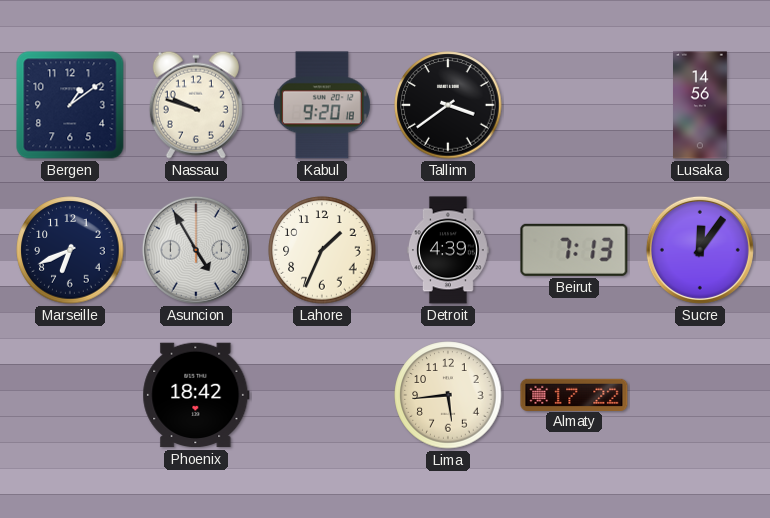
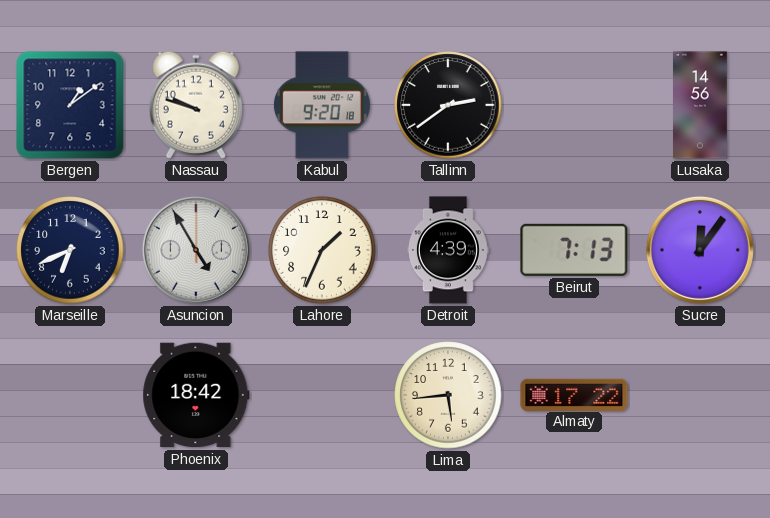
Tallinn: 3:39 -> 2:39 (448, 105)
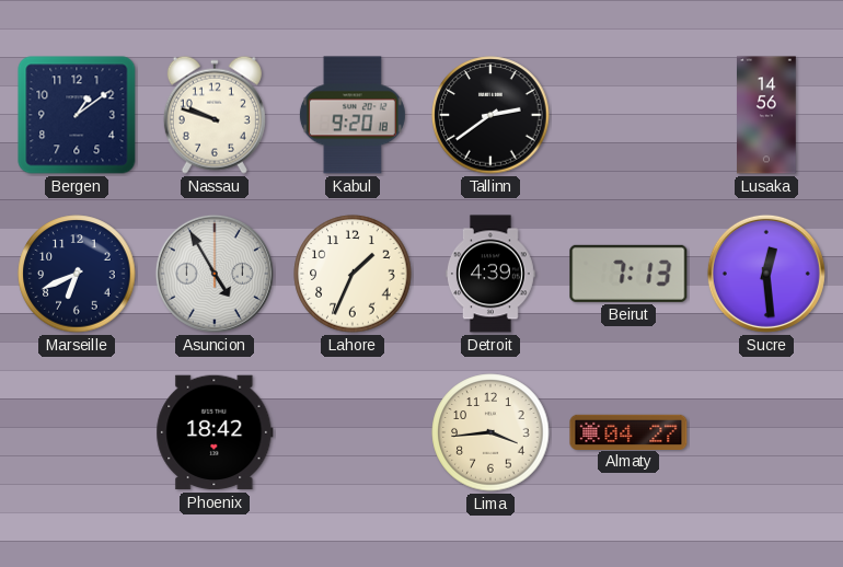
Sucre: 12:06 -> 12:29 (766, 274)
Lima: 5:44 -> 3:44 (490, 432)
Almaty: 17:22 -> 04:27 (628, 431)
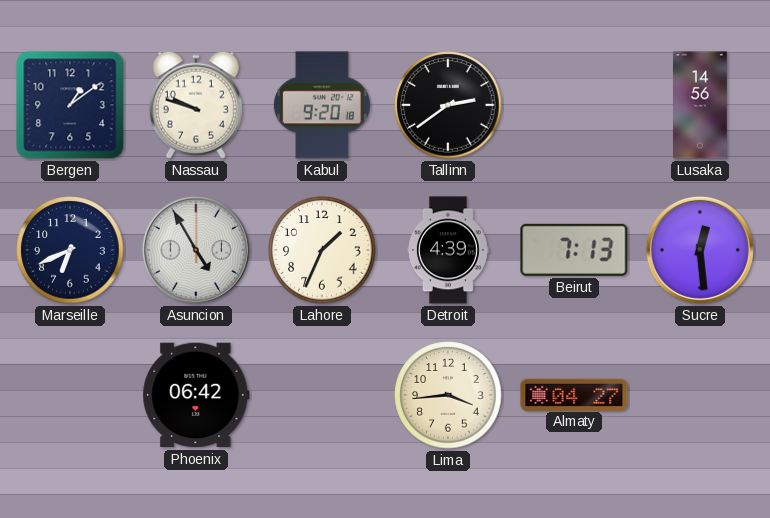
Phoenix: 18:42 -> 06:42 (196, 395)
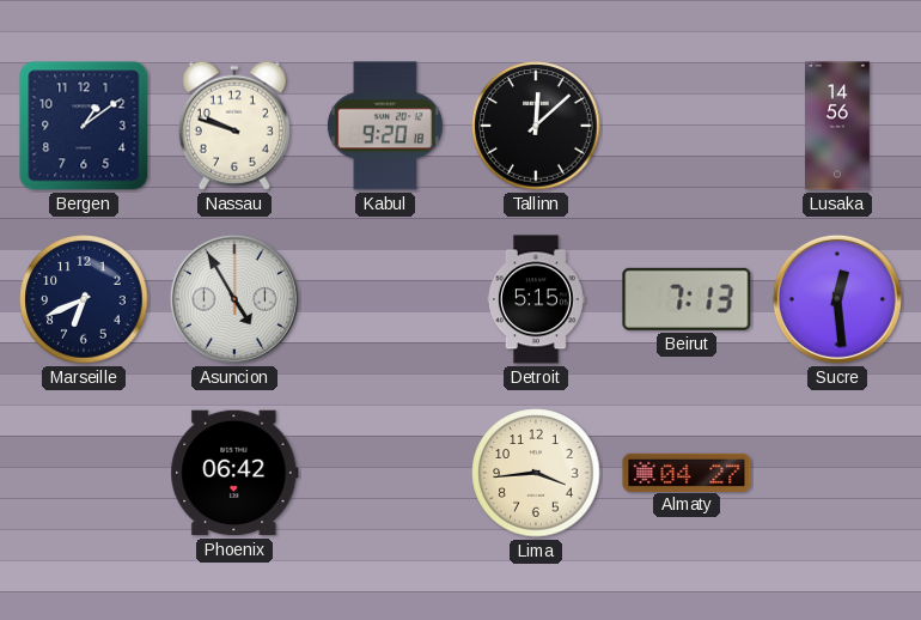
Tallinn: 2:39 -> 12:08 (536, 126)
Lahore: 1:34 -> none (322, 250)
Detroit: 4:39 -> 5:15 (536, 299)
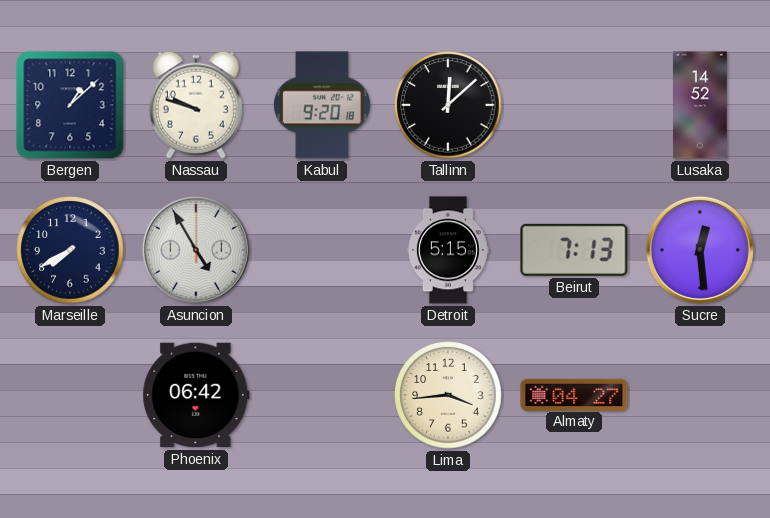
Bergen: 1:09 -> 1:08 (70, 105)
Lusaka: 14:56 -> 14:52 (701, 105)
Marseille: 6:41 -> 7:40 (70, 250)
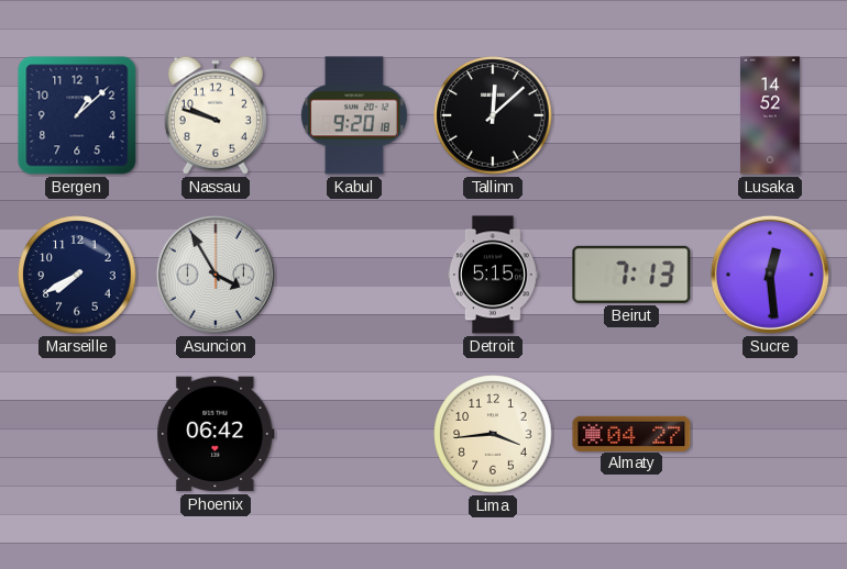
Asuncion: 4:55 -> 3:55 (216, 275)
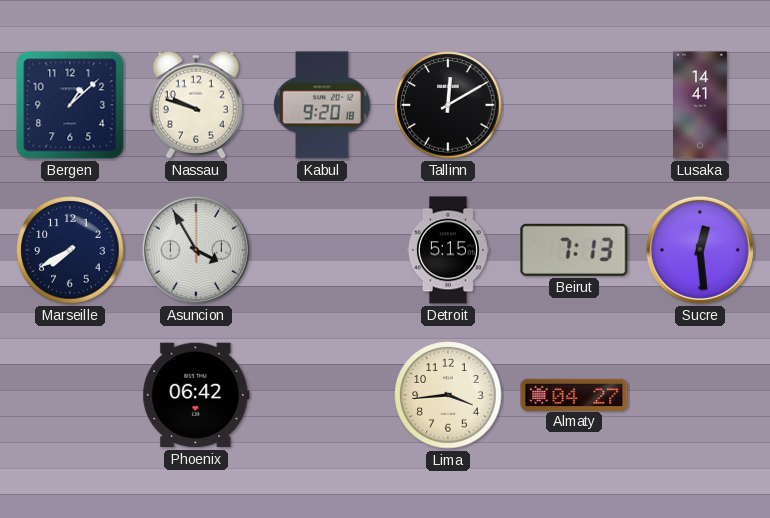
Tallinn: 12:08 -> 12:10 (448, 105)
Lusaka: 14:52 -> 14:41 (701, 105)
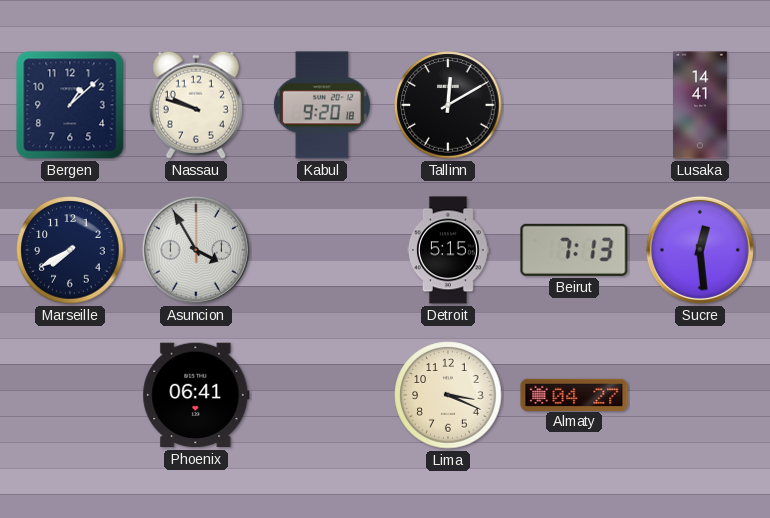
Phoenix: 06:42 -> 06:41 (196, 395)
Lima: 3:44 -> 3:19 (448, 395)
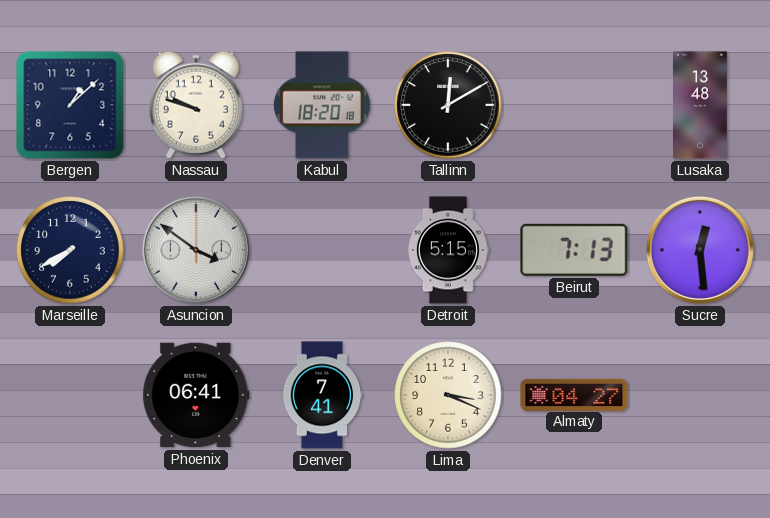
Kabul: 9:20 -> 18:20 (322, 105)
Lusaka: 14:41 -> 13:48 (701, 105)
Asuncion: 3:55 -> 3:51 (196, 250)
Denver: none -> 7:41 (322, 395)
